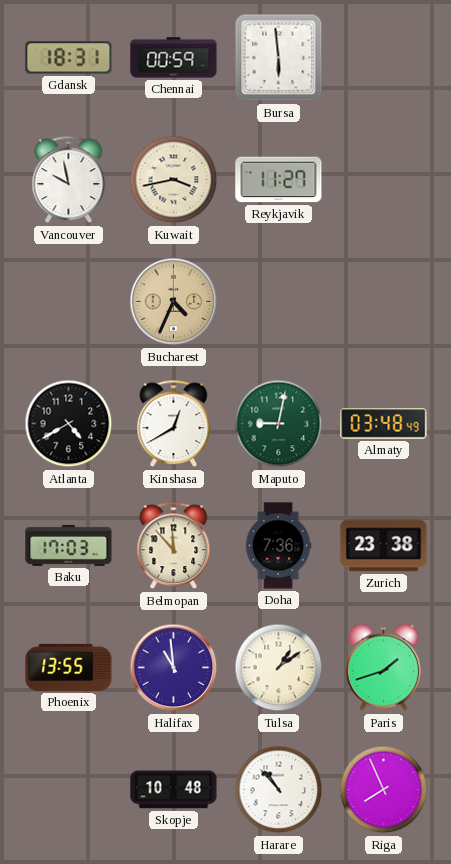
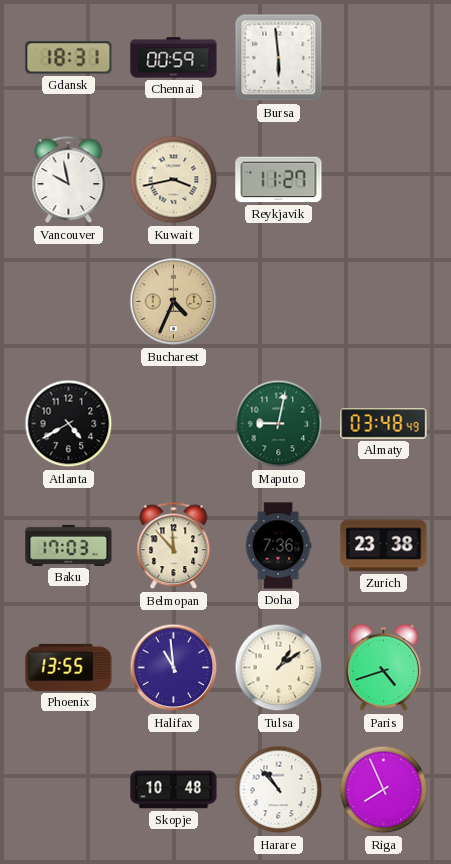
Kinshasa: 12:40 -> none (174, 424)
Paris: 1:42 -> 4:42 (383, 668)
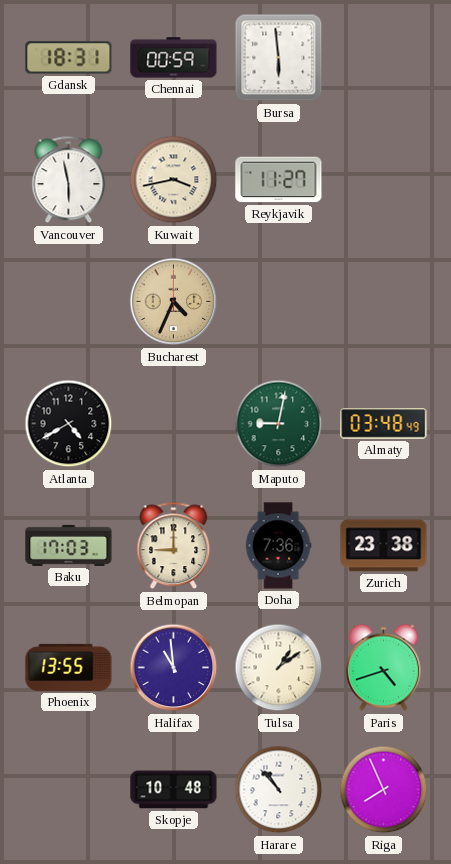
Vancouver: 9:58 -> 5:58 (69, 180)
Belmopan: 11:53 -> 9:00 (174, 546)
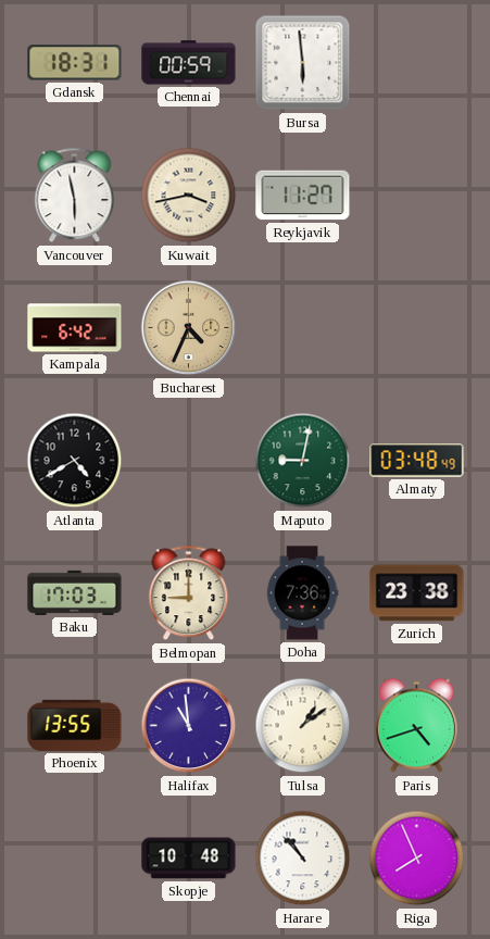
Kampala: none -> 6:42 (75, 328)
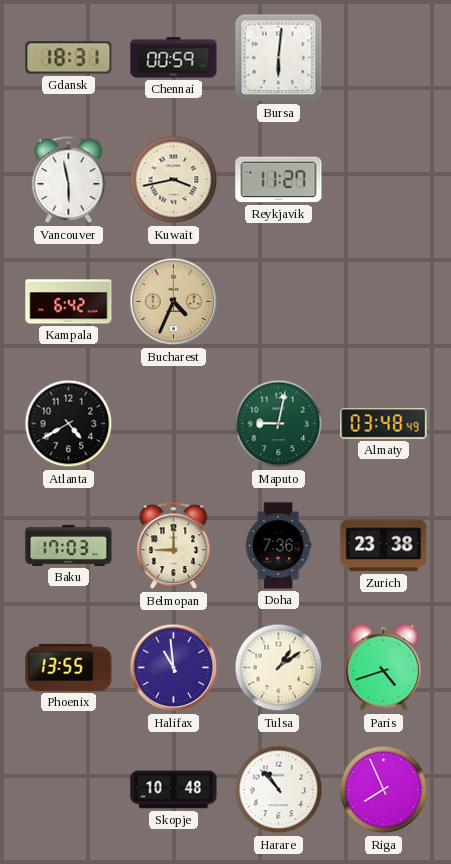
Bursa: 5:59 -> 6:01 (279, 58)
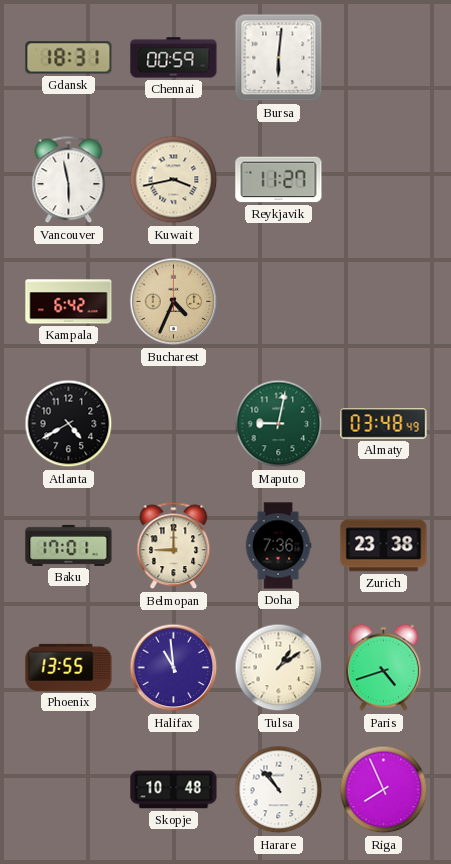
Baku: 17:03 -> 17:01 (69, 545)
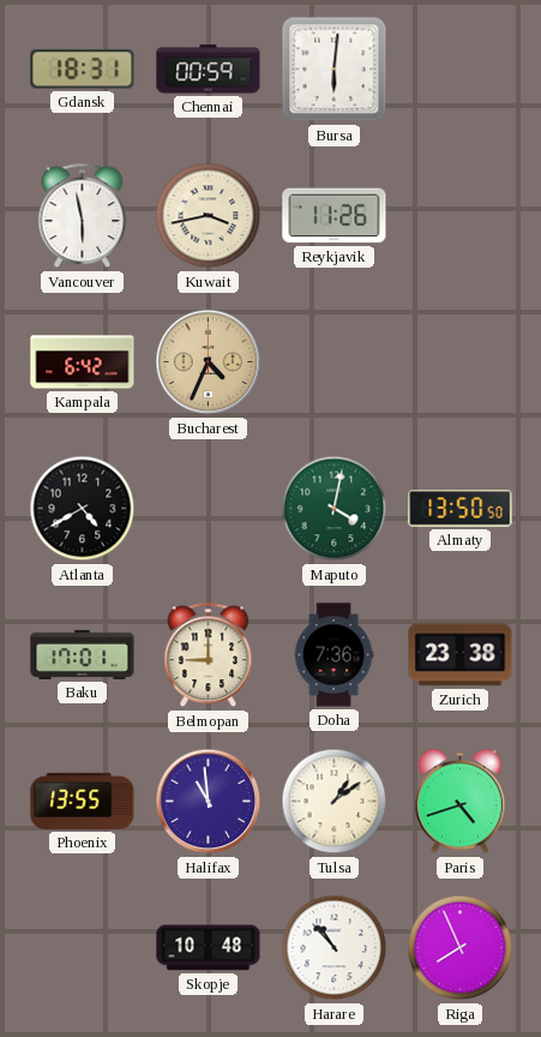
Reykjavik: 11:27 -> 11:26 (335, 216)
Maputo: 9:02 -> 4:02 (335, 509)
Almaty: 03:48 -> 13:50 (461, 509)
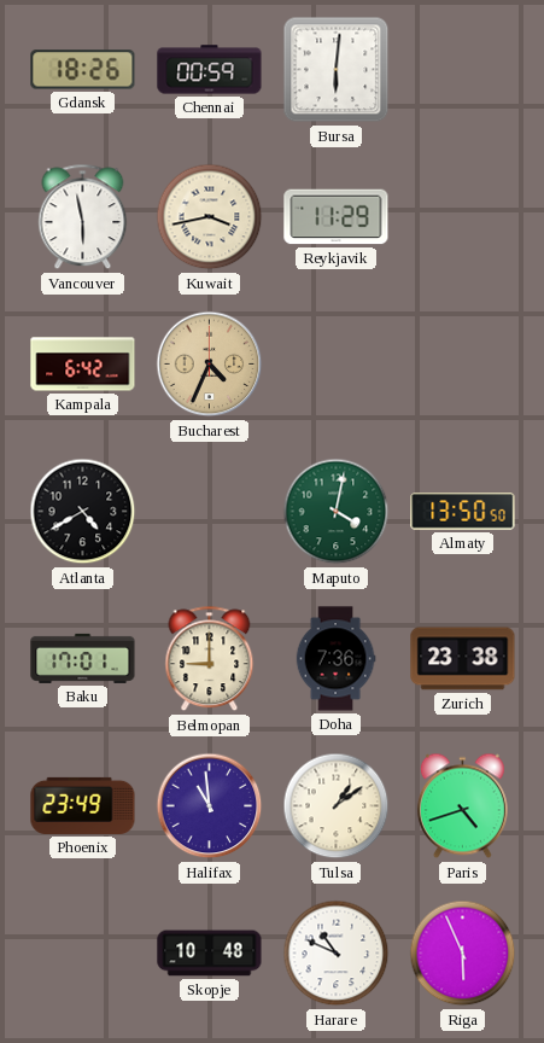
Gdansk: 18:31 -> 18:26 (83, 70)
Reykjavik: 11:26 -> 11:29 (337, 217)
Phoenix: 13:55 -> 23:49 (83, 805)
Harare: 10:53 -> 10:49 (337, 954)
Riga: 7:56 -> 5:56 (463, 954)
